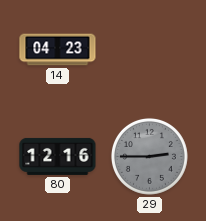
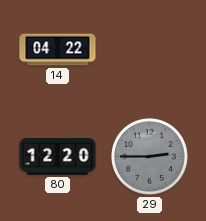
14: 04:23 -> 04:22 (58, 50)
80: 12:16 -> 12:20 (58, 156)
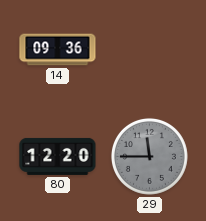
14: 04:22 -> 09:36 (58, 50)
29: 2:45 -> 11:45 (149, 156)
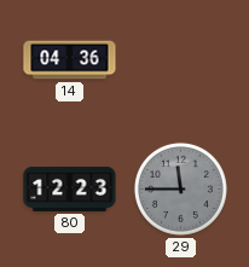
14: 09:36 -> 04:36 (70, 60)
80: 12:20 -> 12:23 (70, 188)
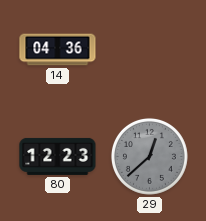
29: 11:45 -> 12:38 (149, 156)
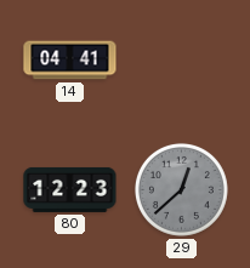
14: 04:36 -> 04:41 (70, 61)
